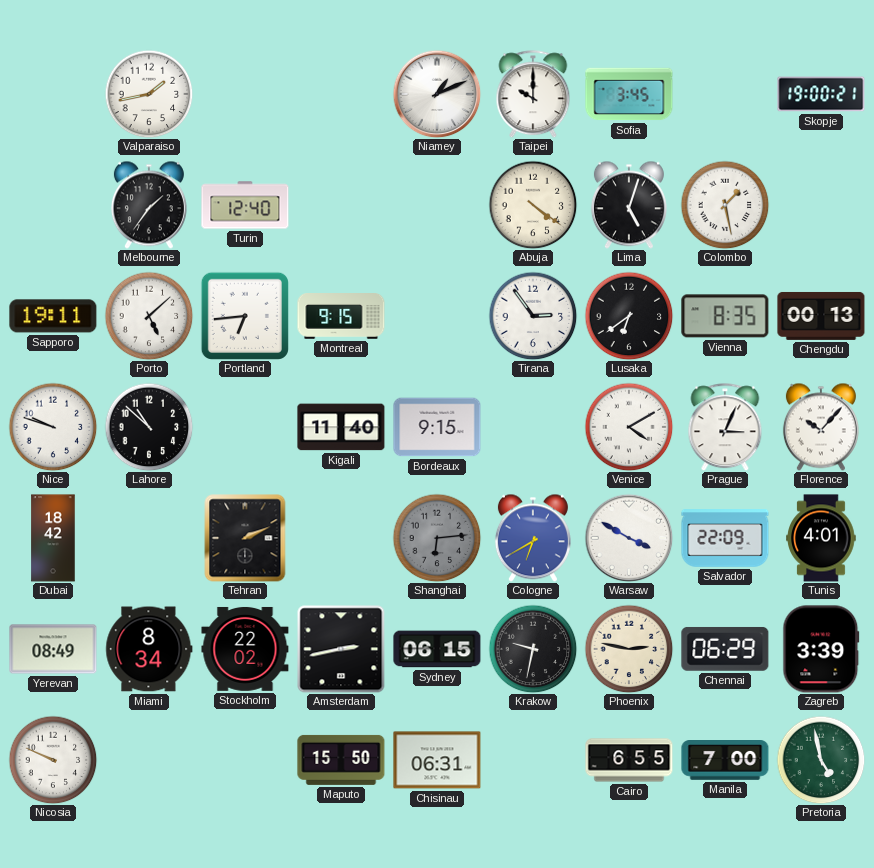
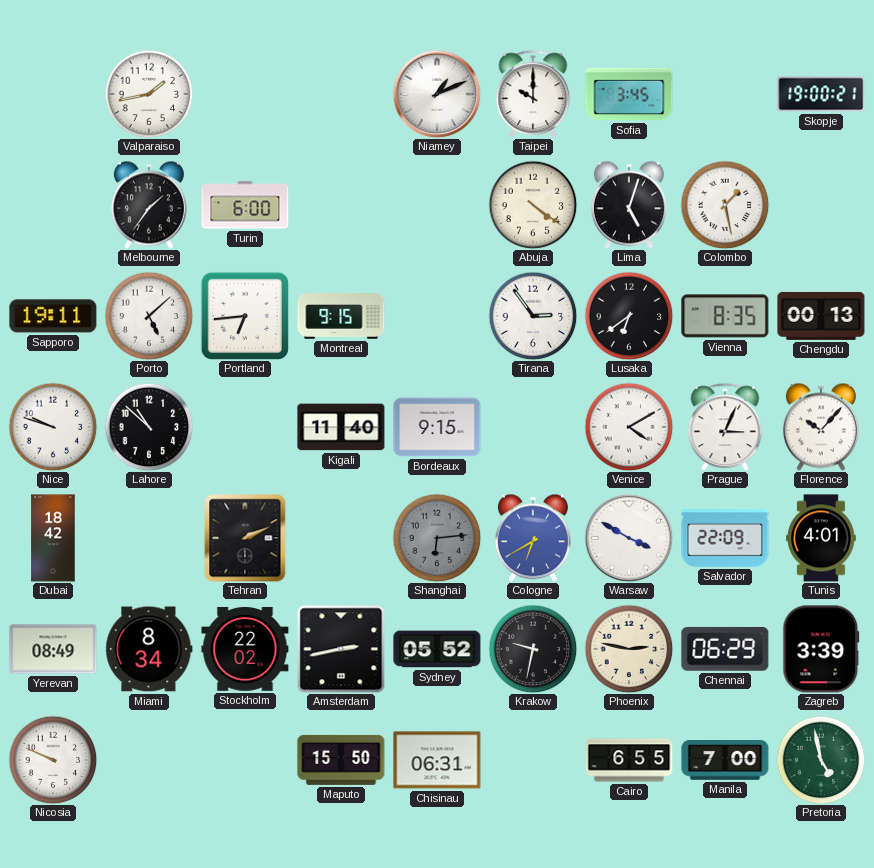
Turin: 12:40 -> 6:00 (245, 205)
Sydney: 06:15 -> 05:52 (437, 649)
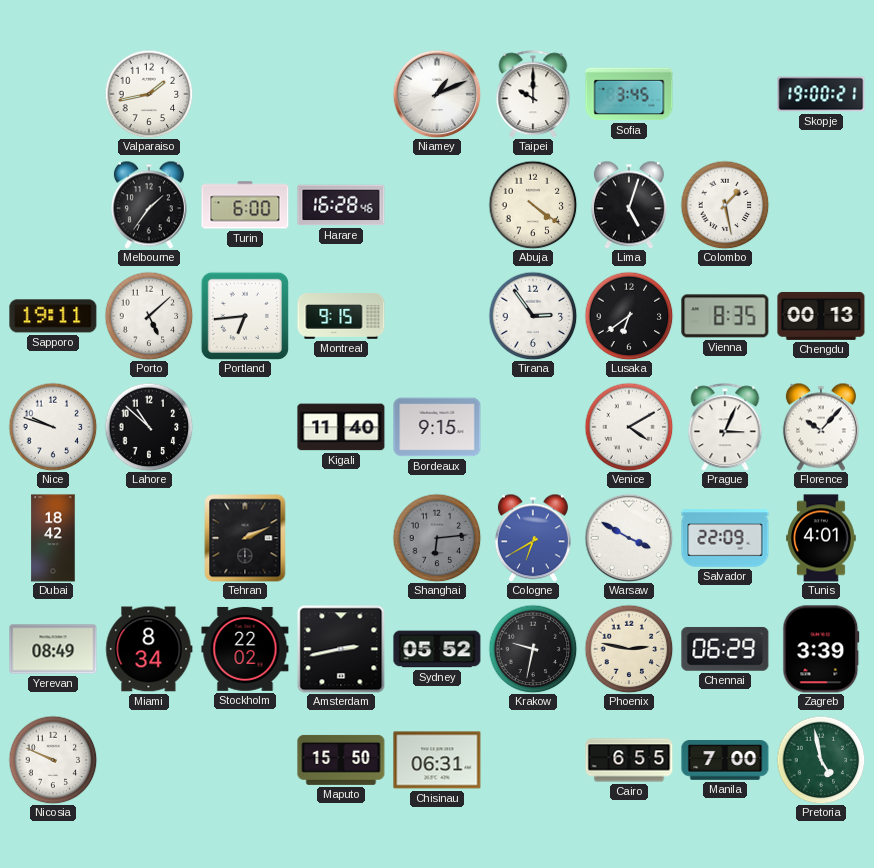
Harare: none -> 16:28 (341, 205)
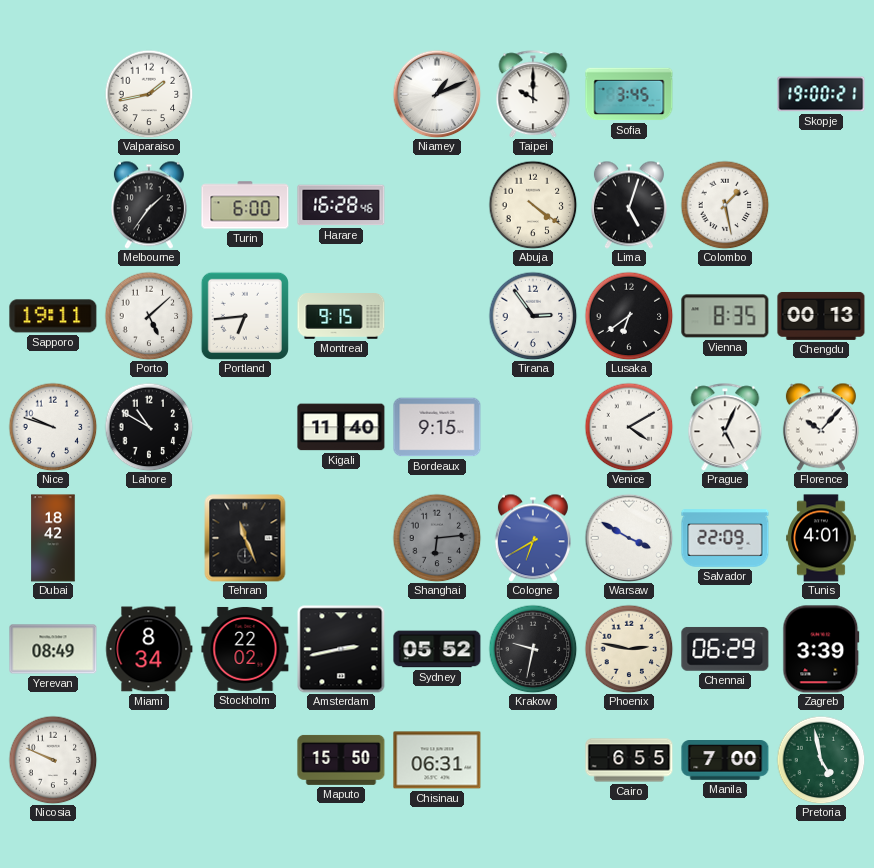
Lahore: 10:52 -> 10:50 (149, 427)
Prague: 3:04 -> 5:04 (725, 427)
Tehran: 2:11 -> 11:26 (245, 538)
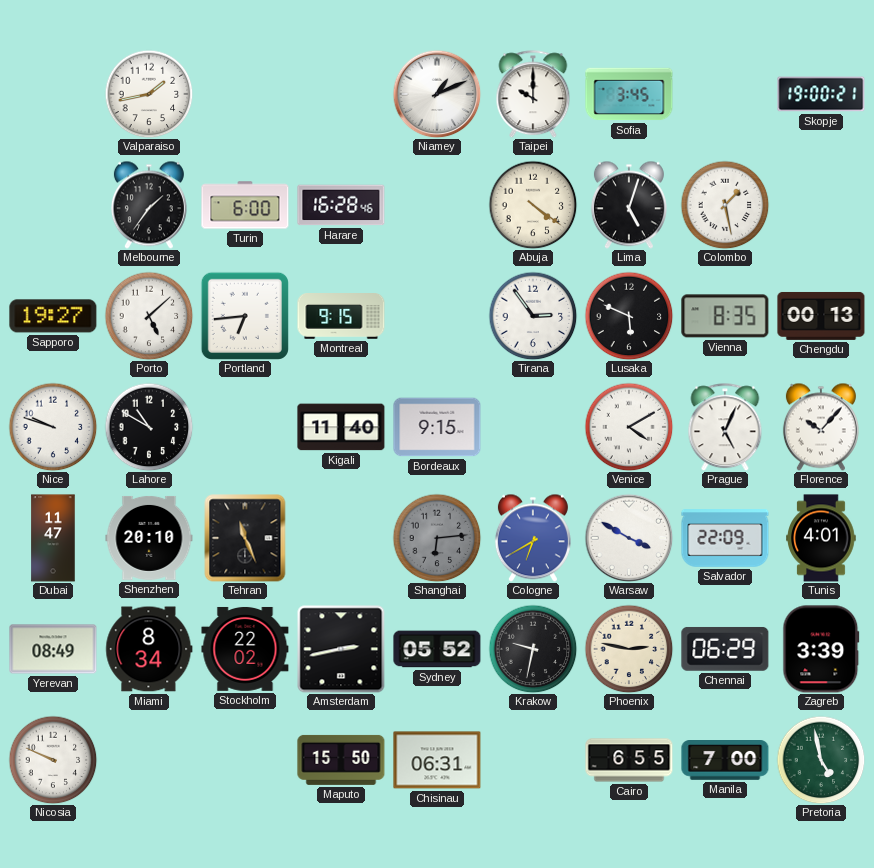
Sapporo: 19:11 -> 19:27 (53, 316)
Lusaka: 6:39 -> 5:49 (629, 316)
Dubai: 18:42 -> 11:47 (53, 538)
Shenzhen: none -> 20:10 (149, 538)
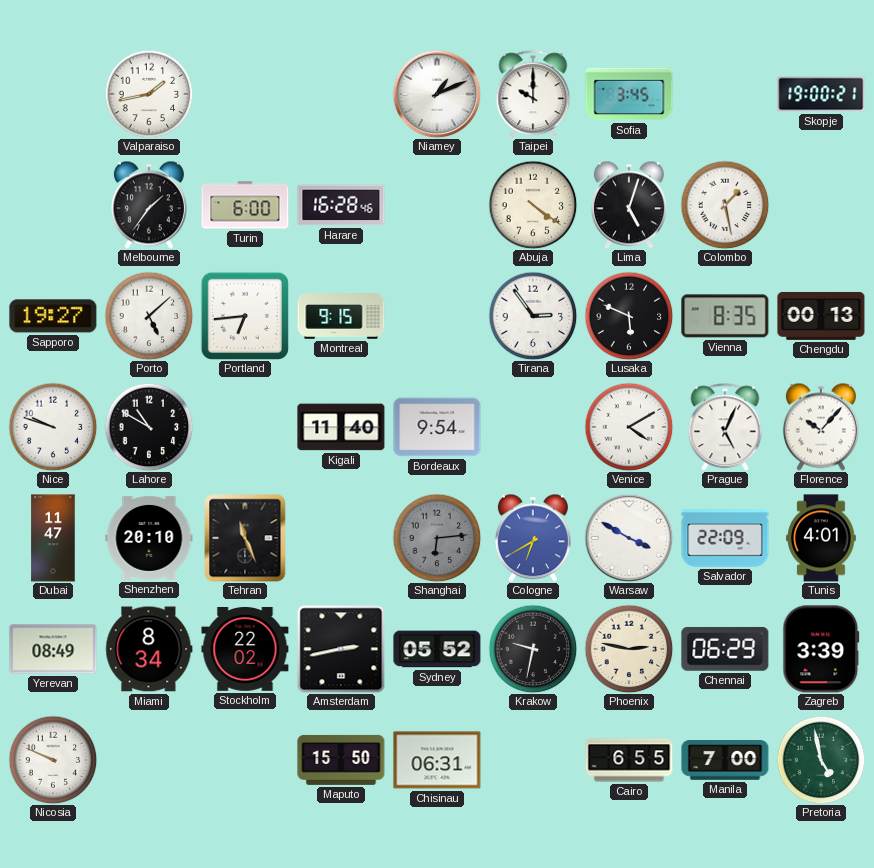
Bordeaux: 9:15 -> 9:54 (437, 427)
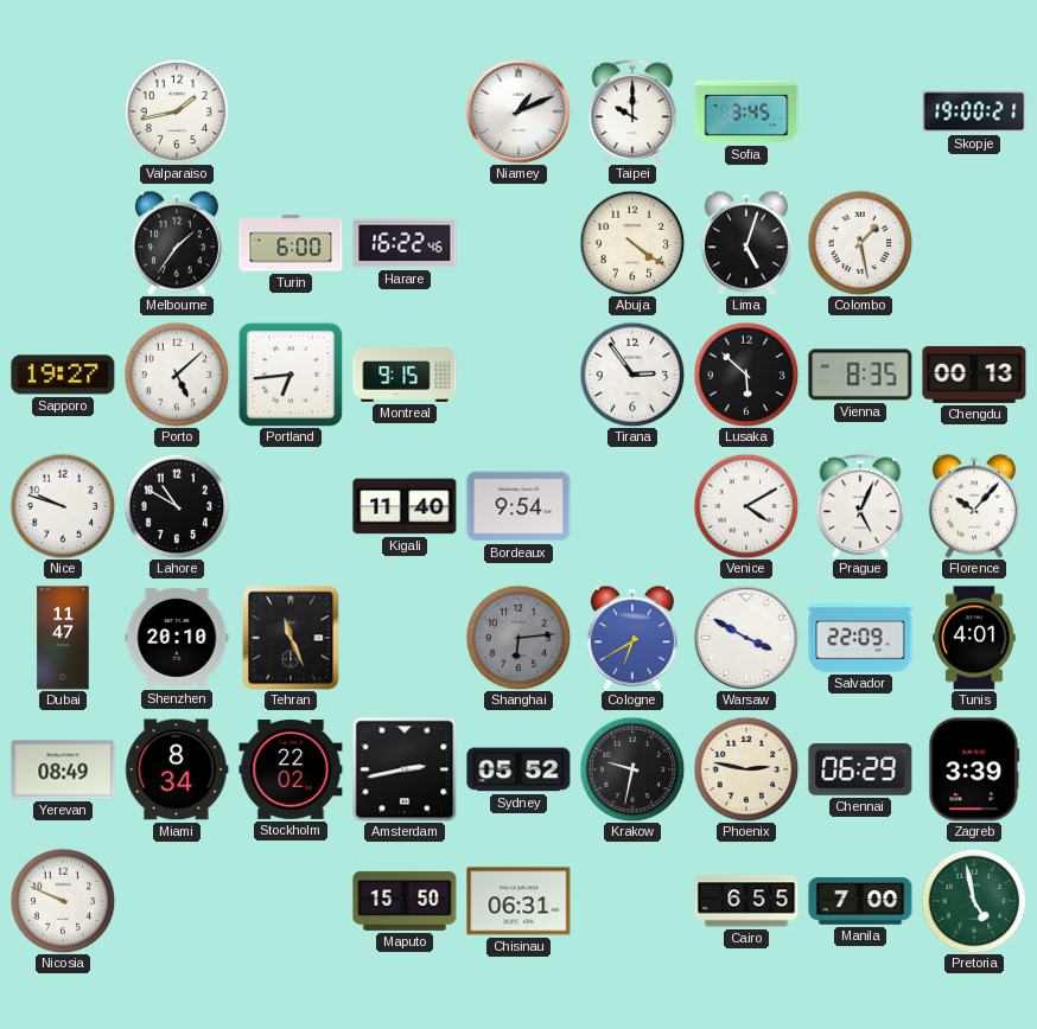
Harare: 16:28 -> 16:22 (405, 243)
Lusaka: 5:49 -> 5:52 (746, 375)
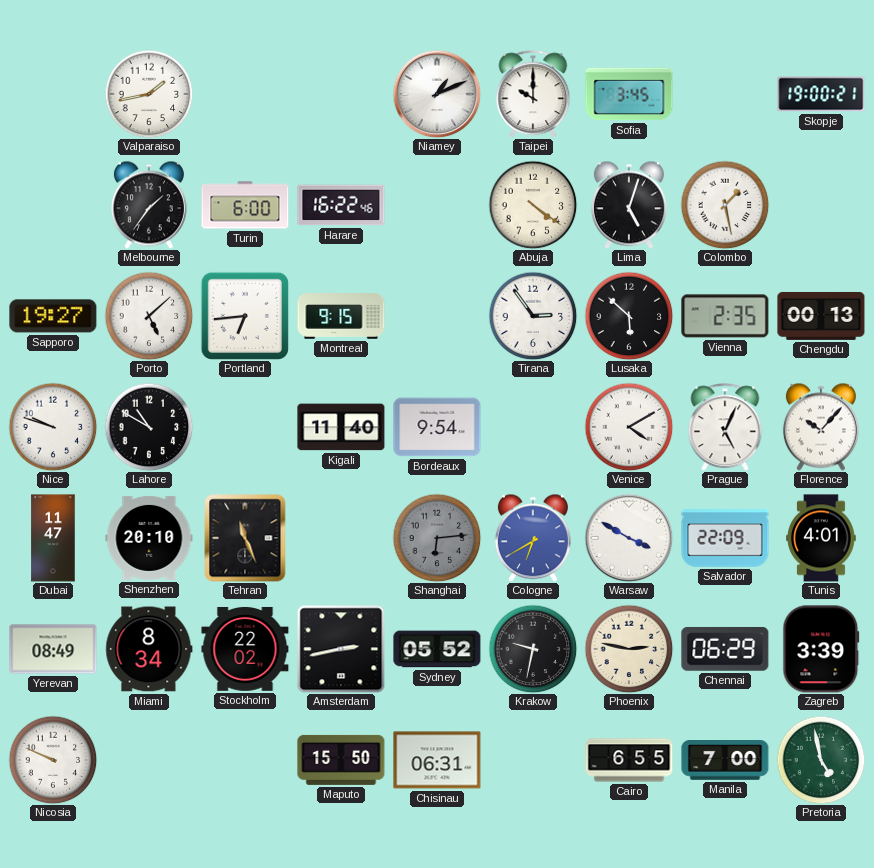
Vienna: 8:35 -> 2:35 (725, 316)
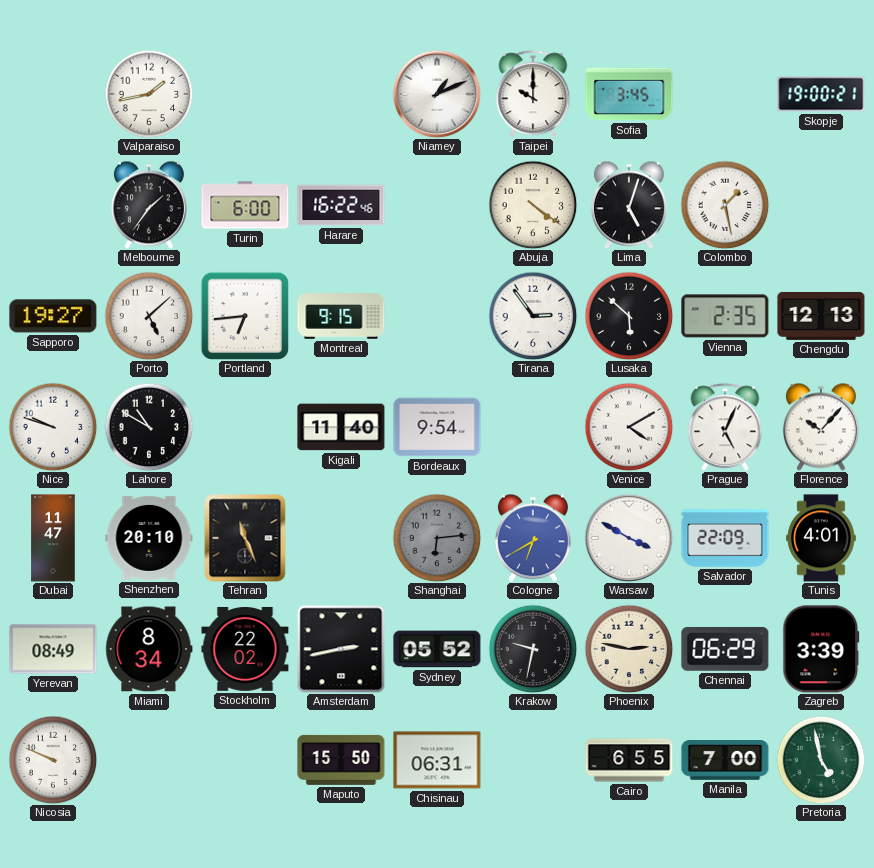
Chengdu: 00:13 -> 12:13 (821, 316)
